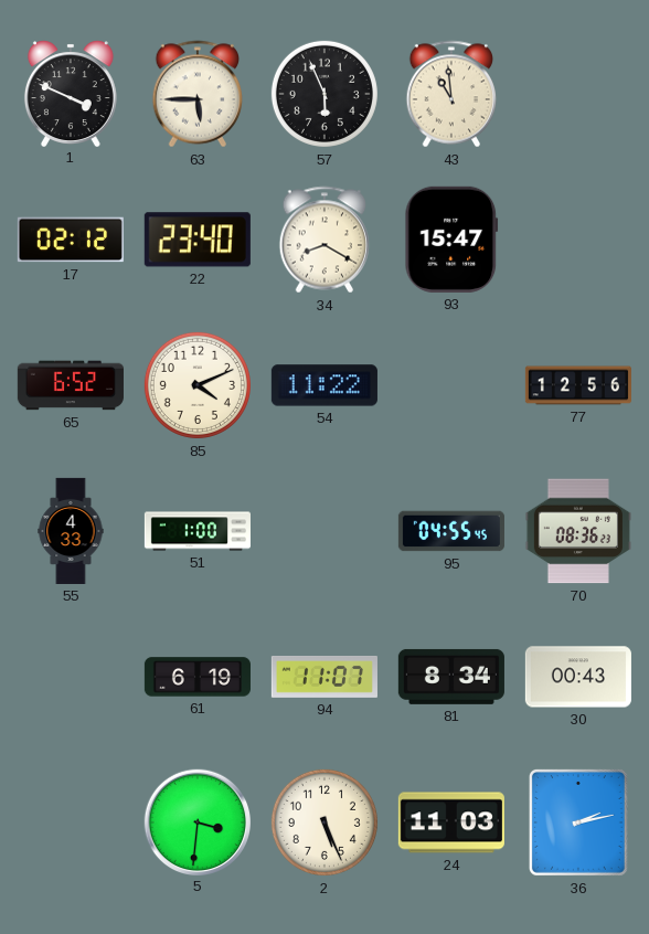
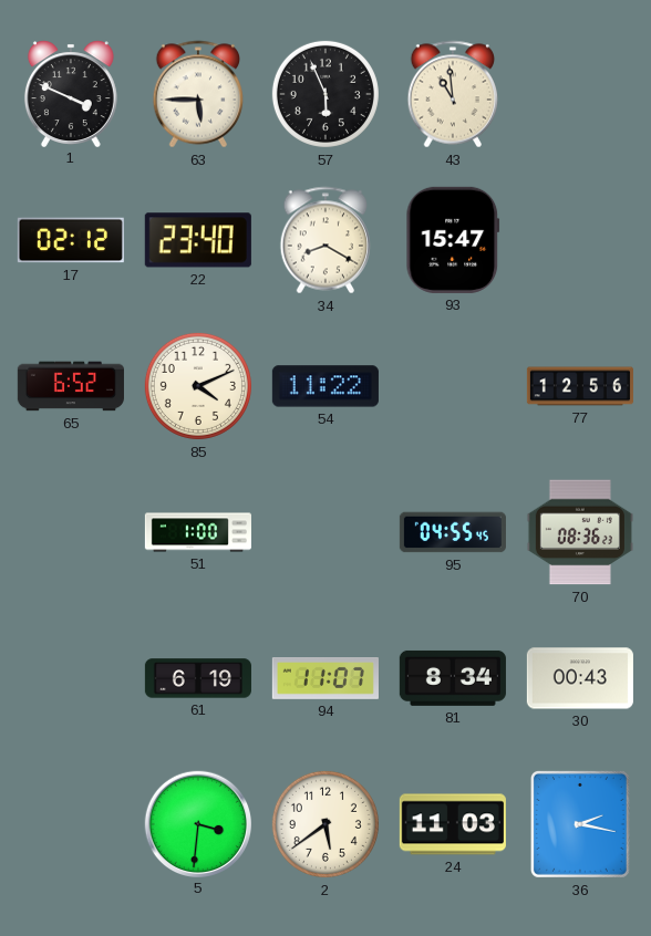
55: 4:33 -> none (71, 531)
2: 5:26 -> 5:39 (325, 824)
36: 2:13 -> 2:17 (580, 824)
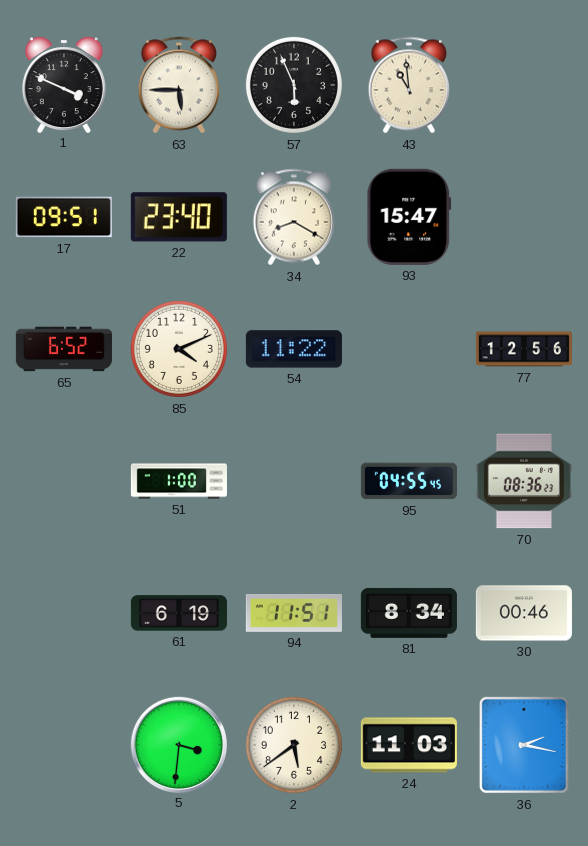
17: 02:12 -> 09:51 (64, 217)
94: 11:07 -> 11:51 (294, 614)
30: 00:43 -> 00:46 (524, 613)
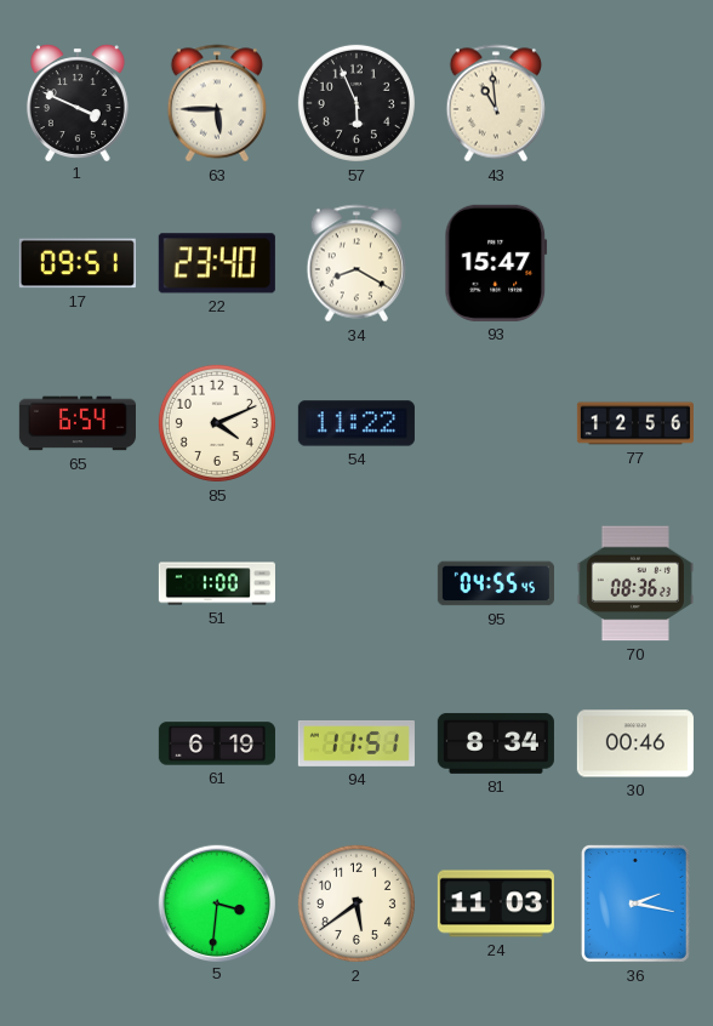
65: 6:52 -> 6:54 (78, 423)
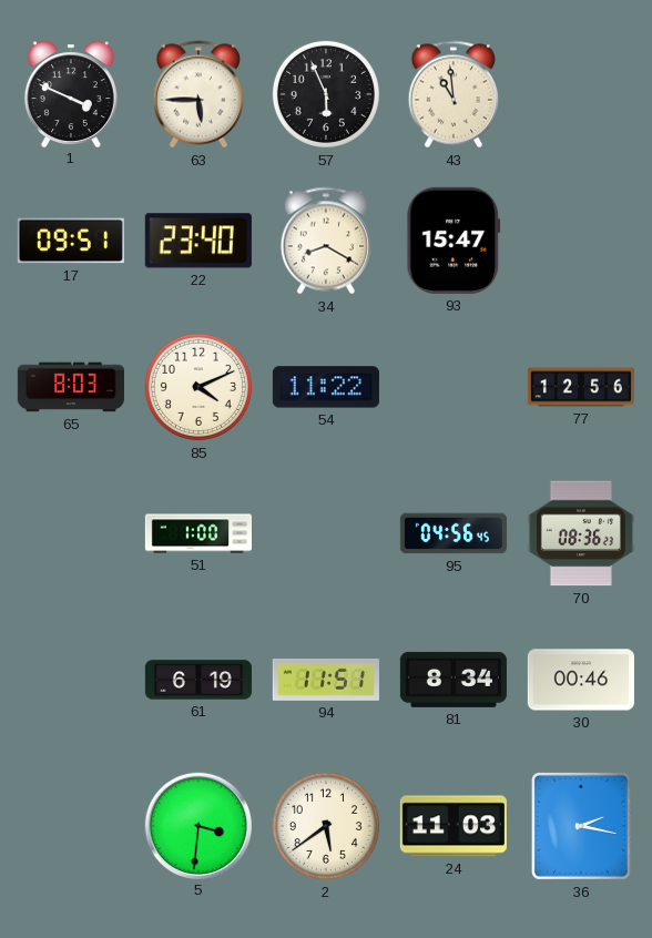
65: 6:54 -> 8:03 (71, 387)
95: 04:55 -> 04:56 (454, 533)
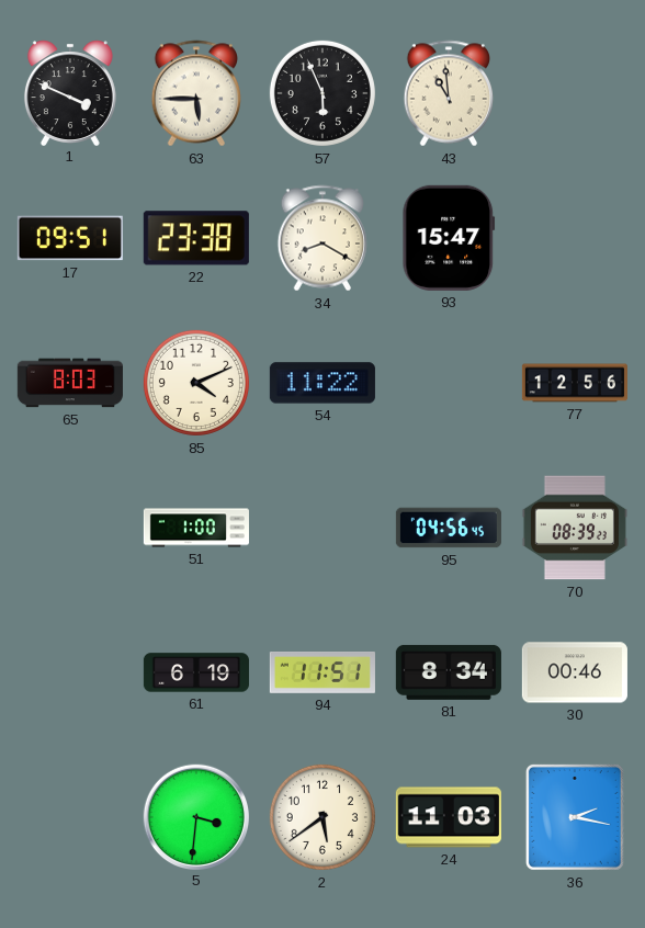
22: 23:40 -> 23:38 (196, 238)
70: 08:36 -> 08:39 (575, 528)
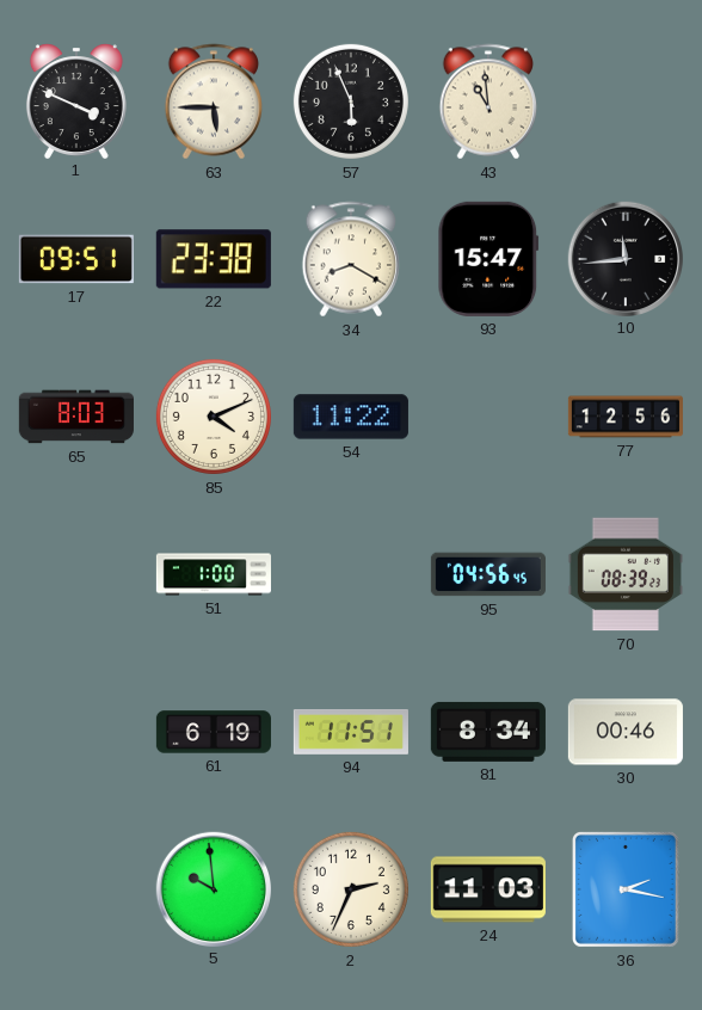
10: none -> 11:44 (624, 258)
5: 3:31 -> 9:59 (213, 888)
2: 5:39 -> 2:34 (351, 889)
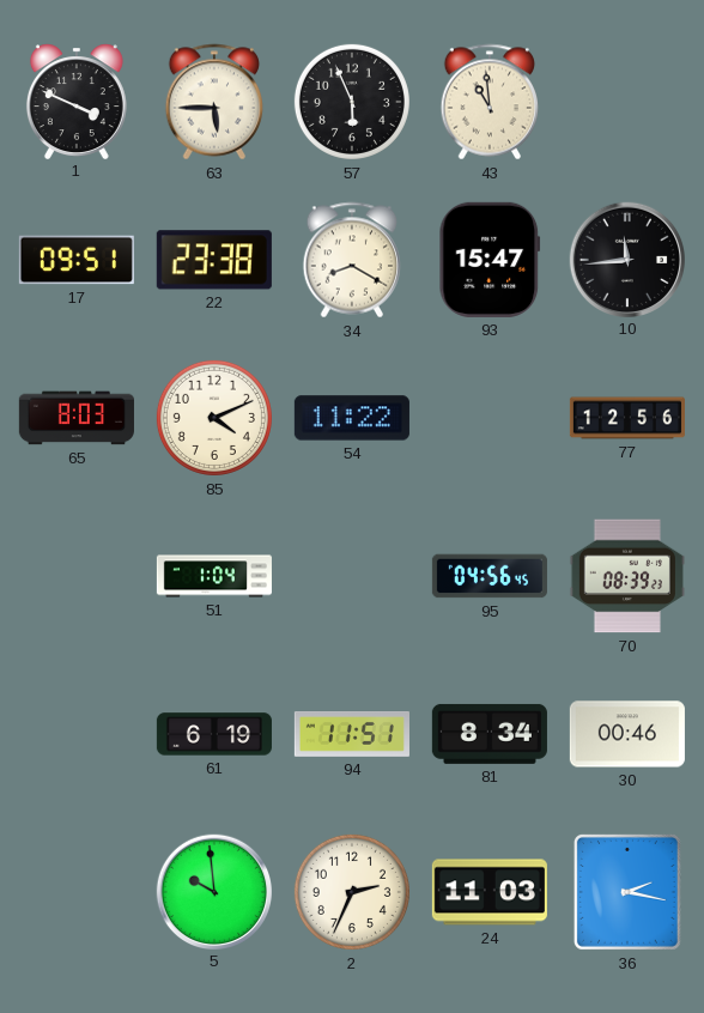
51: 1:00 -> 1:04 (214, 576)
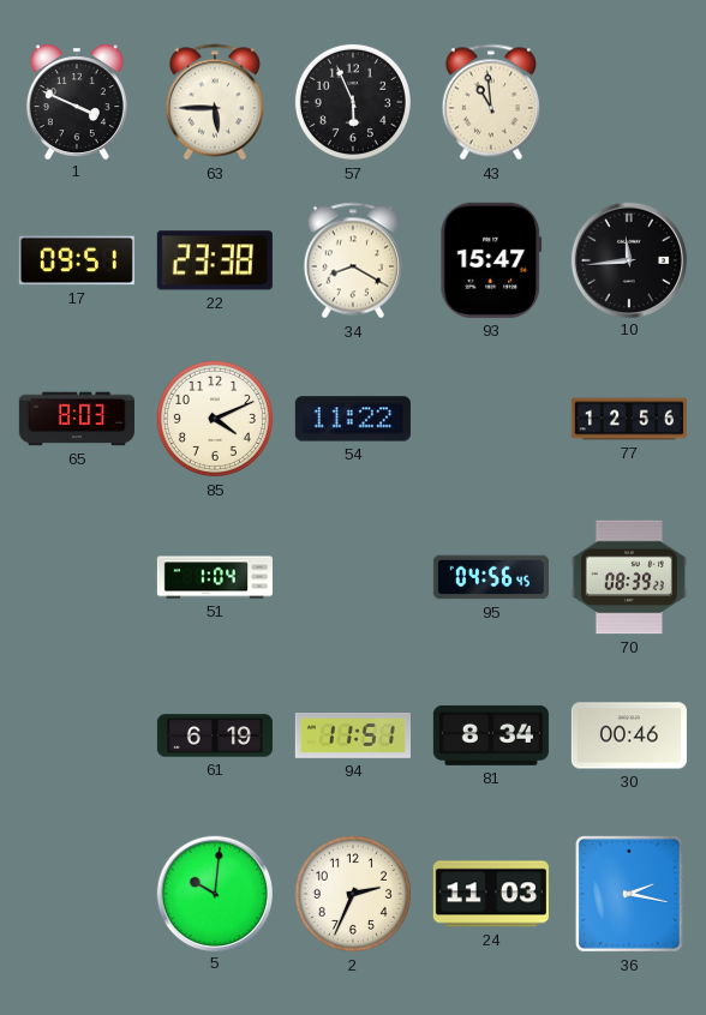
5: 9:59 -> 10:01 (214, 893)
